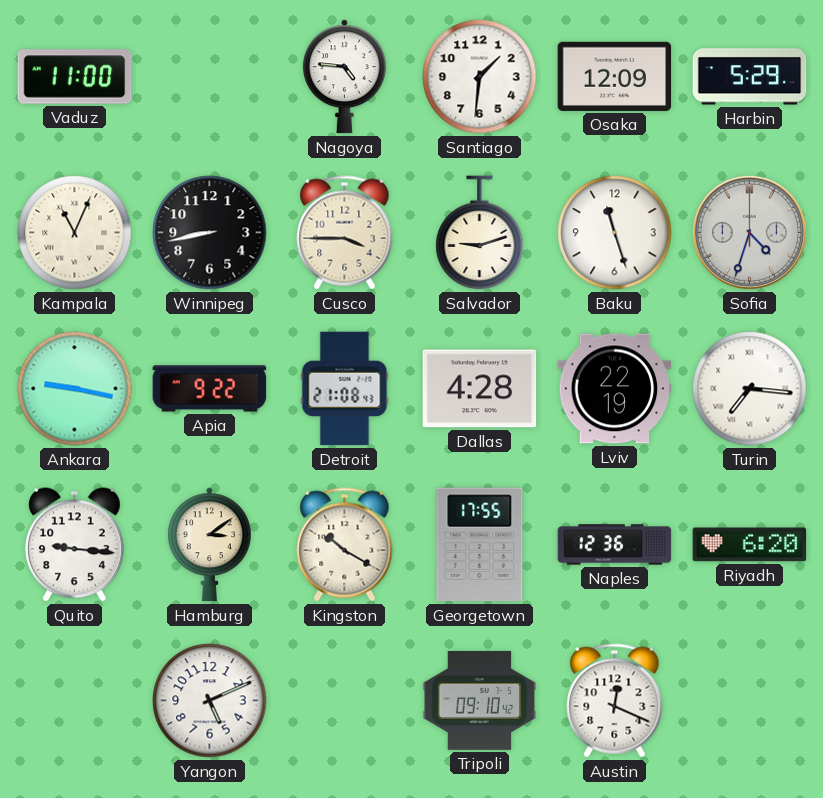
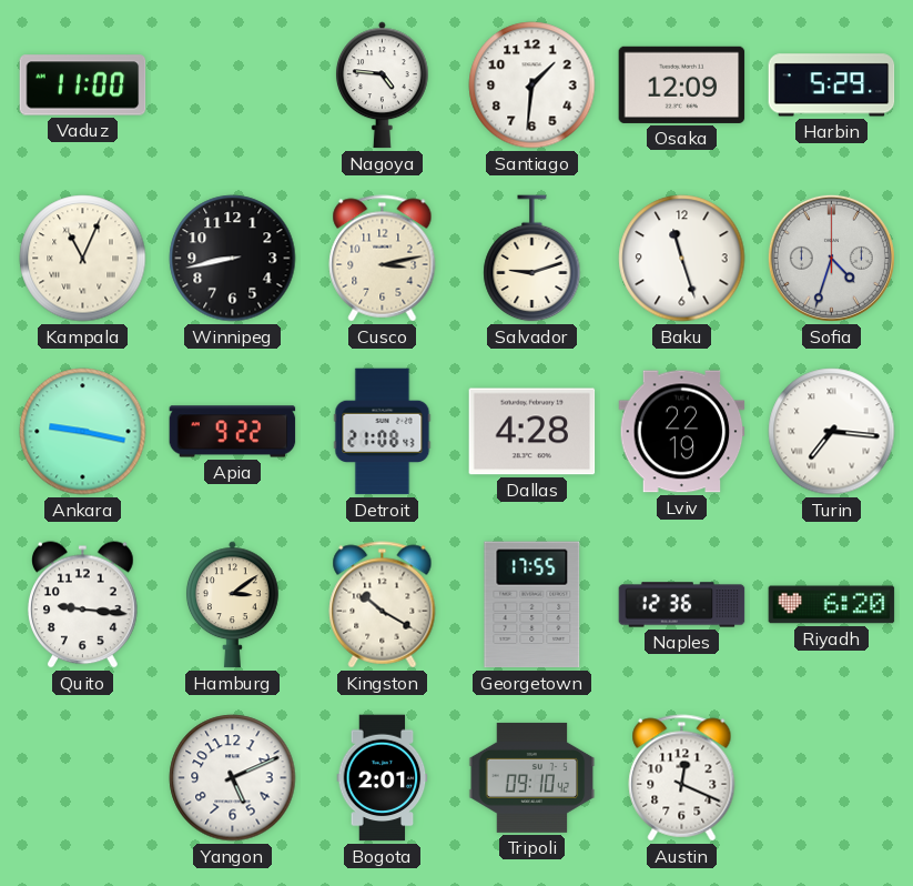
Cusco: 3:45 -> 3:13 (383, 259)
Bogota: none -> 2:01 (383, 778)
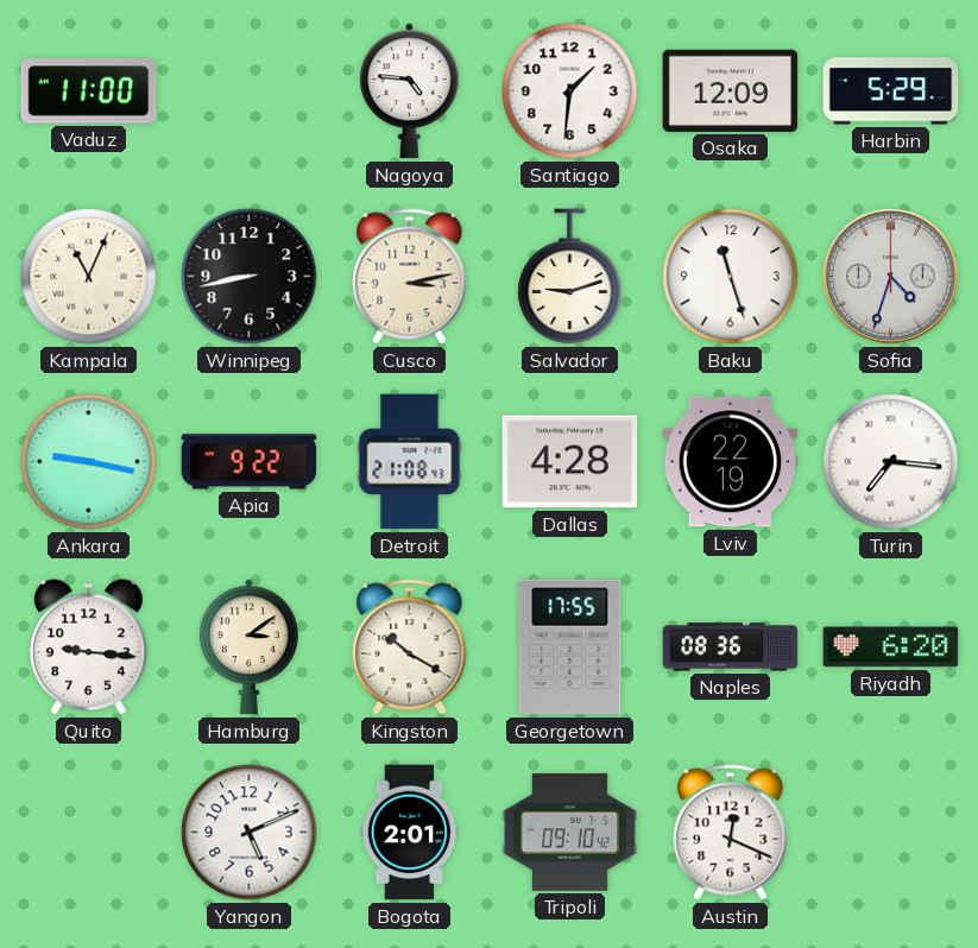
Naples: 12:36 -> 08:36 (731, 647)
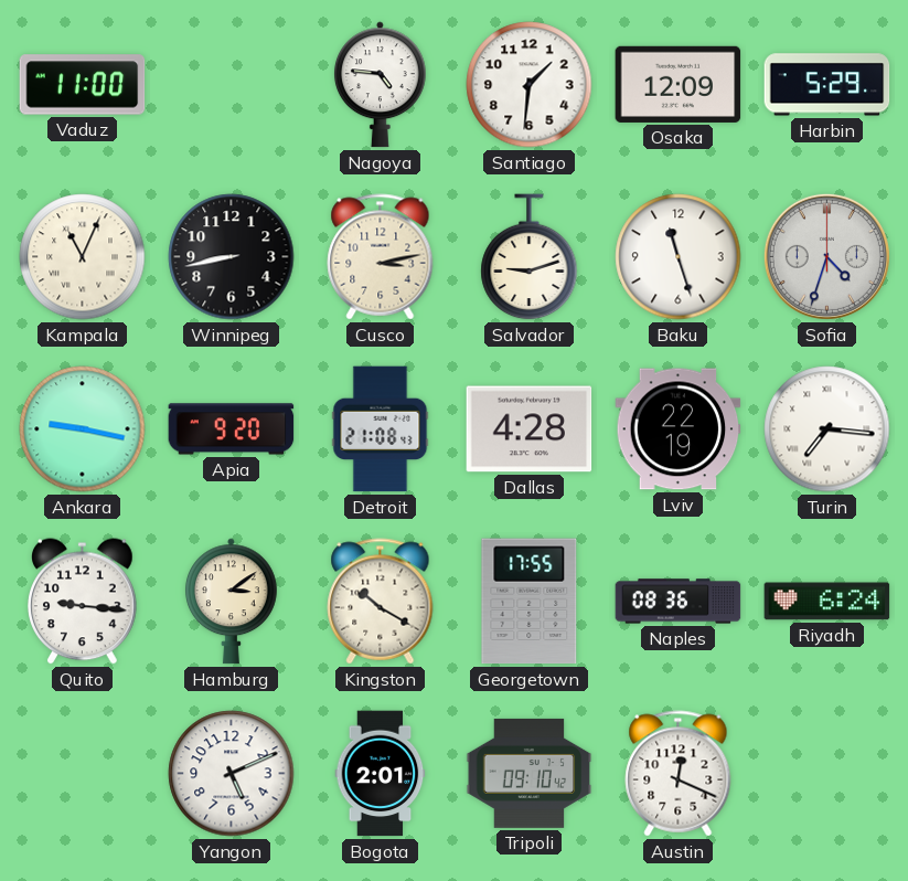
Apia: 9:22 -> 9:20 (232, 429)
Riyadh: 6:20 -> 6:24 (827, 602)
